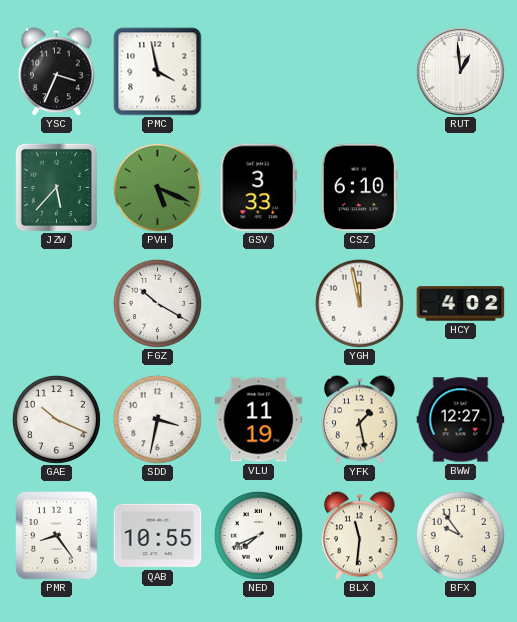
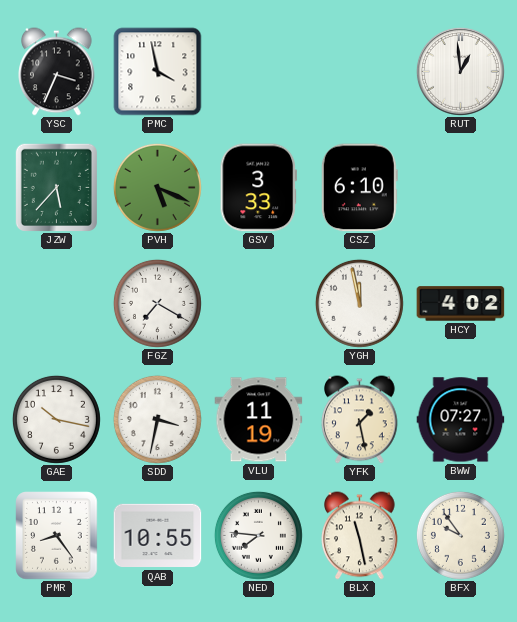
FGZ: 10:20 -> 7:20 (157, 303)
GAE: 10:19 -> 10:17 (56, 419)
BWW: 12:27 -> 07:27 (461, 420)
NED: 7:41 -> 7:46 (258, 535)
BLX: 11:31 -> 11:28 (360, 536)
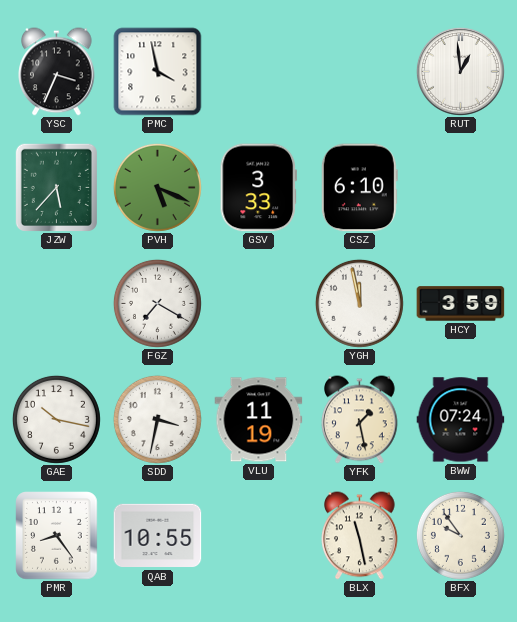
HCY: 4:02 -> 3:59 (461, 304)
BWW: 07:27 -> 07:24 (461, 420)
NED: 7:46 -> none (258, 535)
